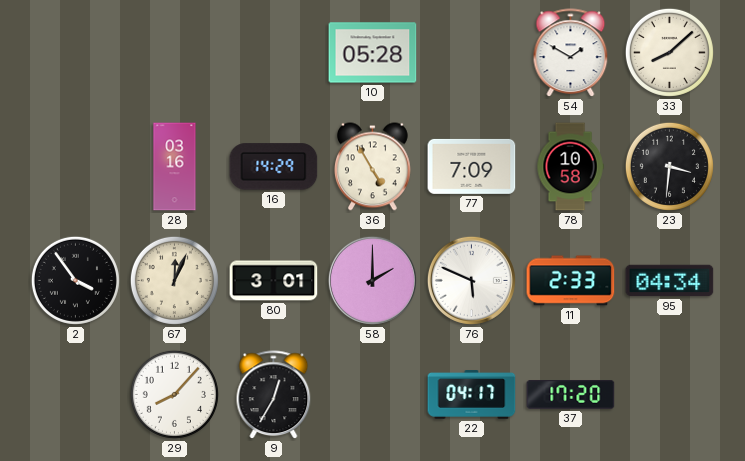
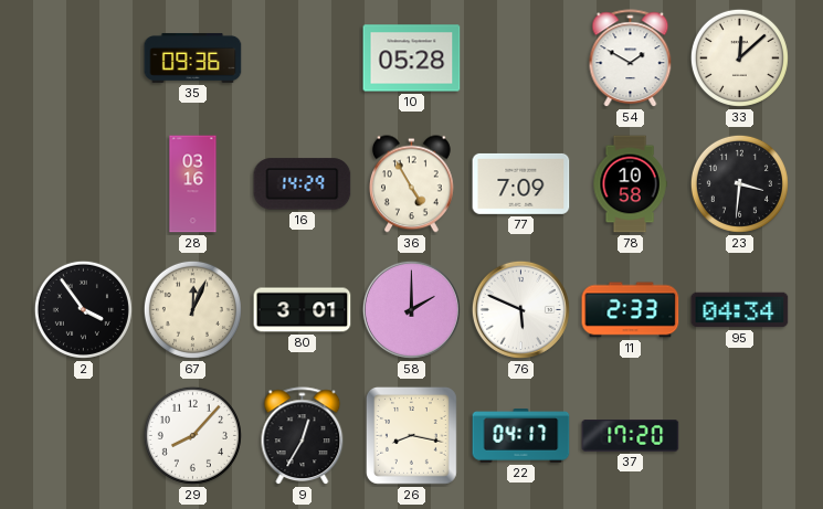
35: none -> 09:36 (193, 57)
33: 8:08 -> 12:08 (739, 57)
26: none -> 8:17 (411, 435)
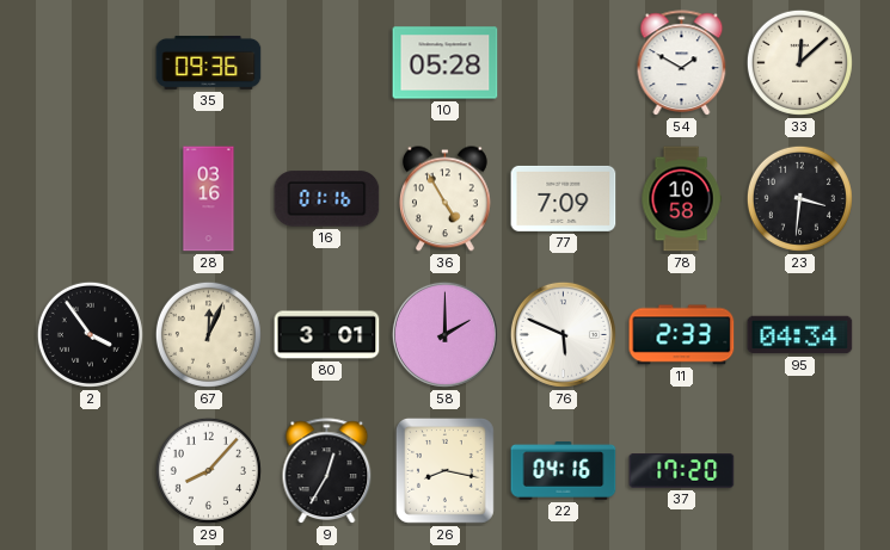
16: 14:29 -> 01:16 (327, 199)
22: 04:17 -> 04:16 (564, 471)
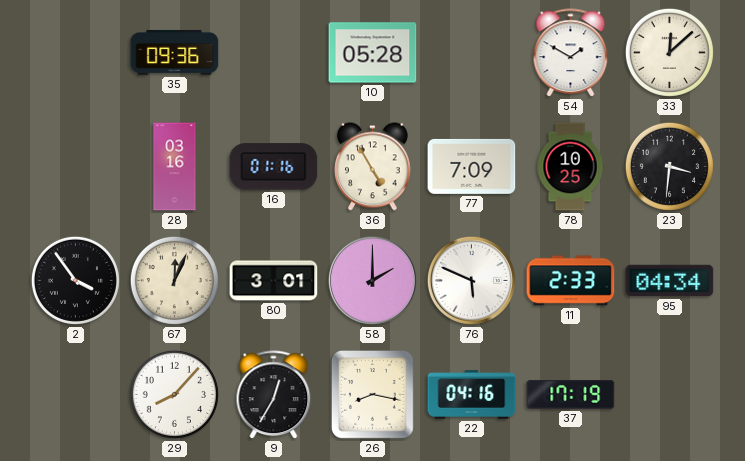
78: 10:58 -> 10:25 (570, 167)
37: 17:20 -> 17:19 (571, 395)
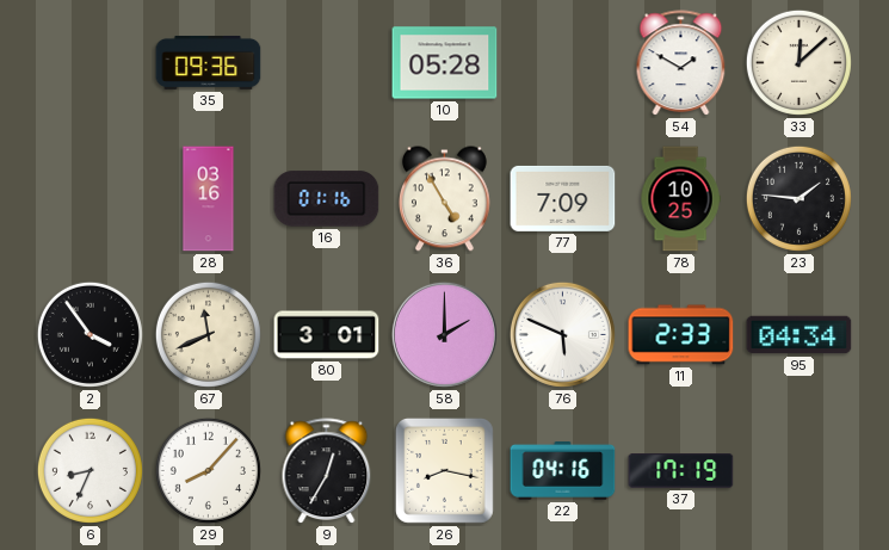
23: 3:31 -> 1:46 (798, 198)
67: 12:04 -> 11:41 (208, 334)
6: none -> 8:34 (89, 470)
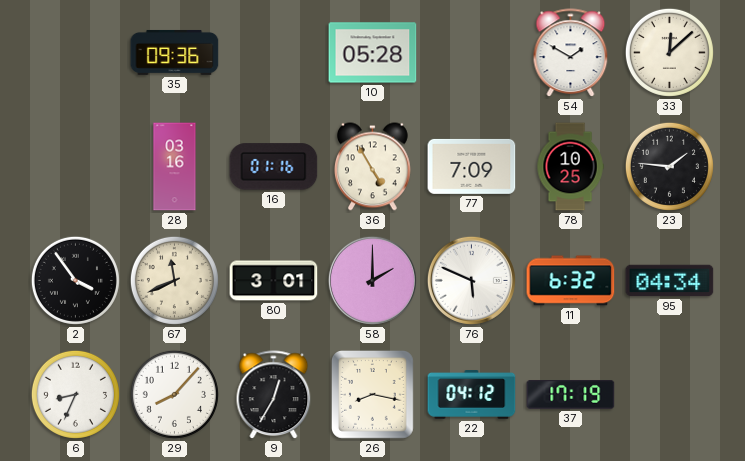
11: 2:33 -> 6:32 (571, 281)
22: 04:16 -> 04:12 (472, 395)
